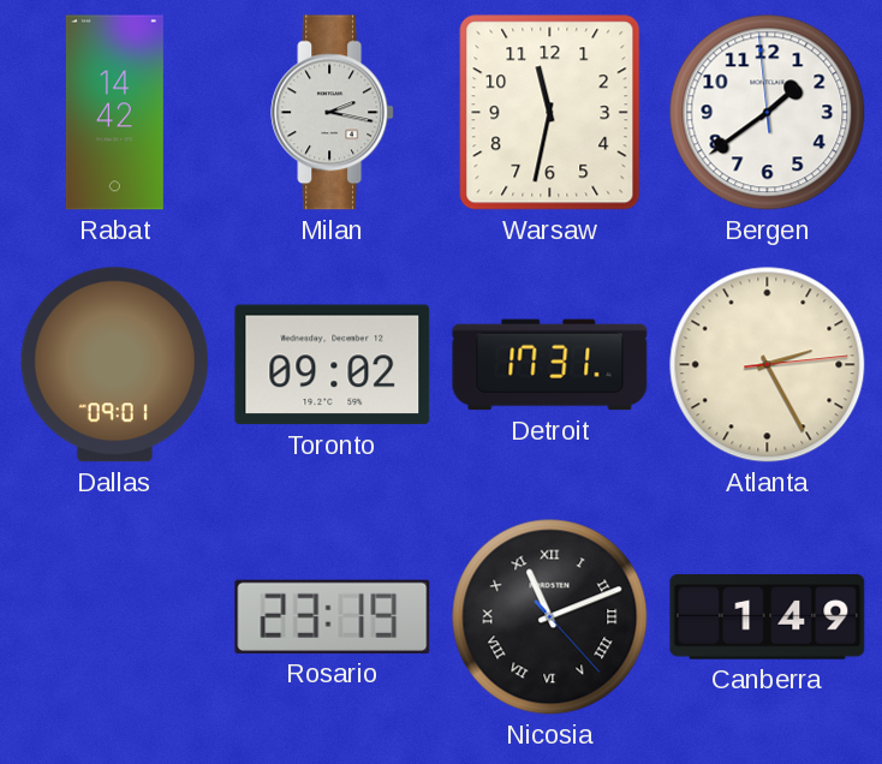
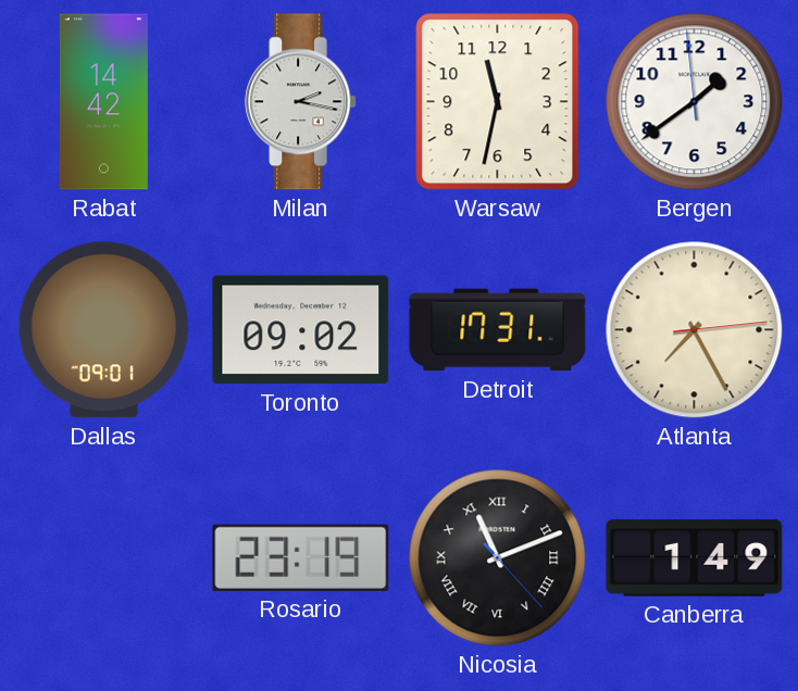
Atlanta: 2:25 -> 7:25 (695, 330)
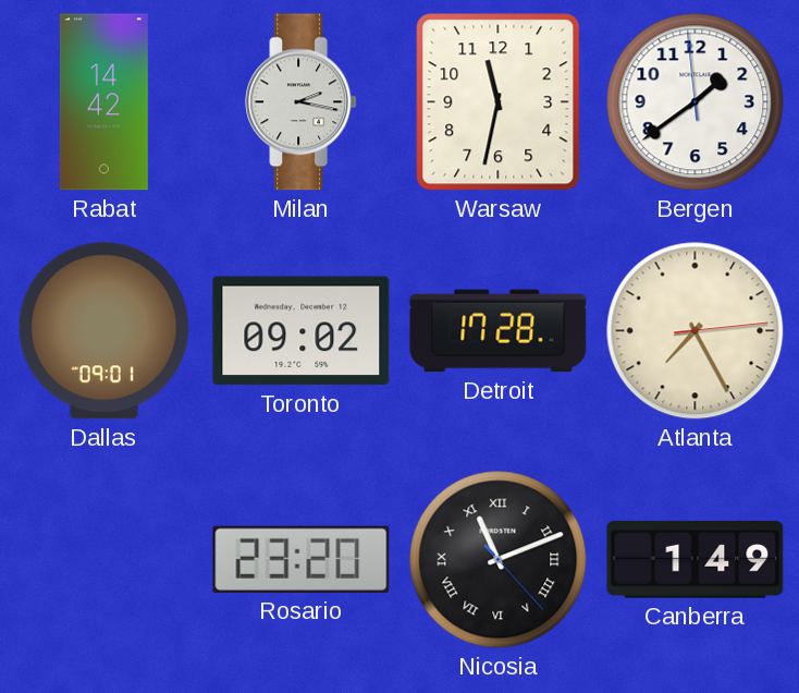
Detroit: 17:31 -> 17:28 (499, 331)
Rosario: 23:19 -> 23:20 (302, 559)
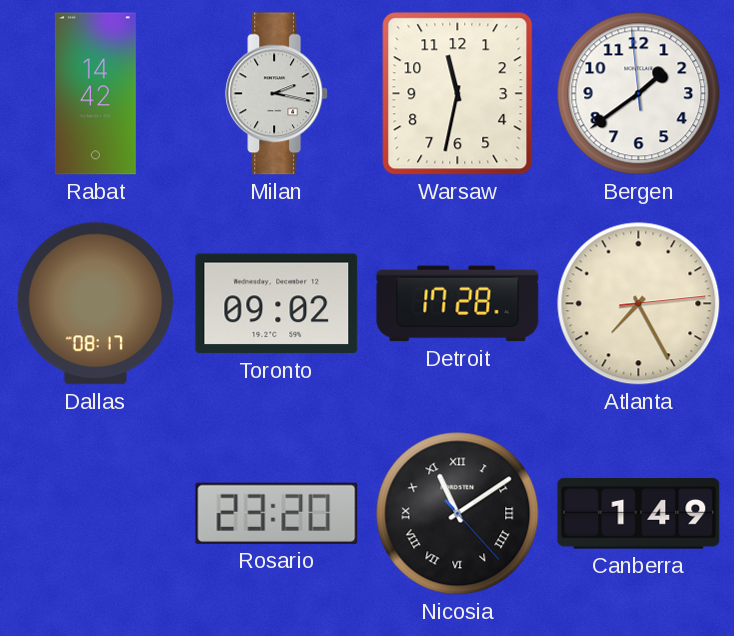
Dallas: 09:01 -> 08:17 (96, 304)
Nicosia: 11:11 -> 11:09 (458, 514)
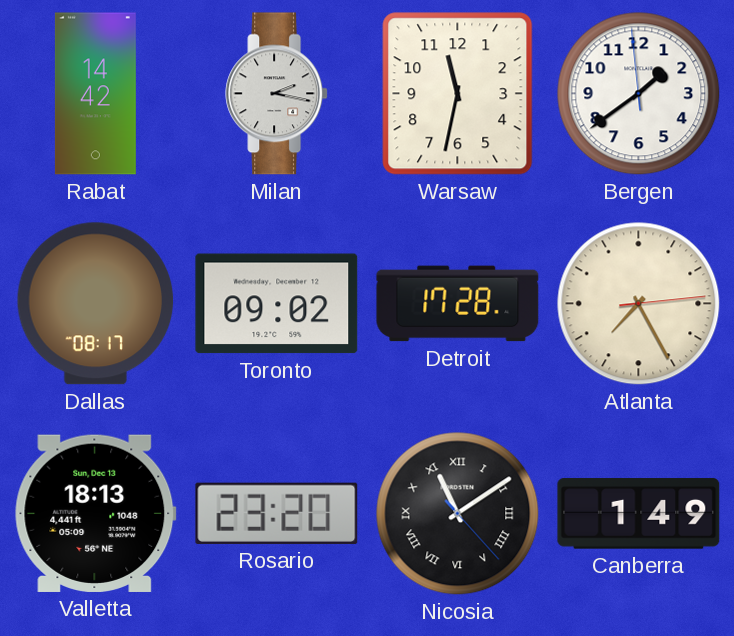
Valletta: none -> 18:13 (96, 513)
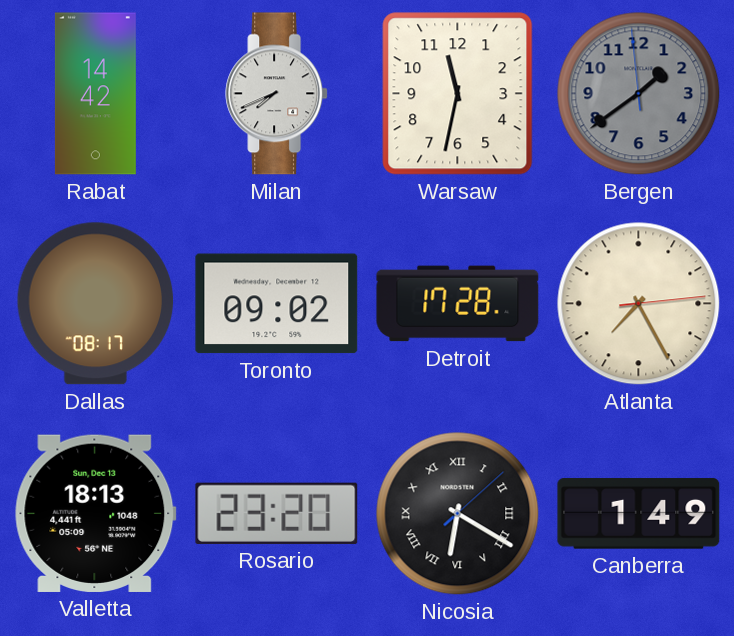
Milan: 2:17 -> 7:41 (277, 94)
Bergen dial: white -> grey (639, 94)
Nicosia: 11:09 -> 6:20 (458, 514)
